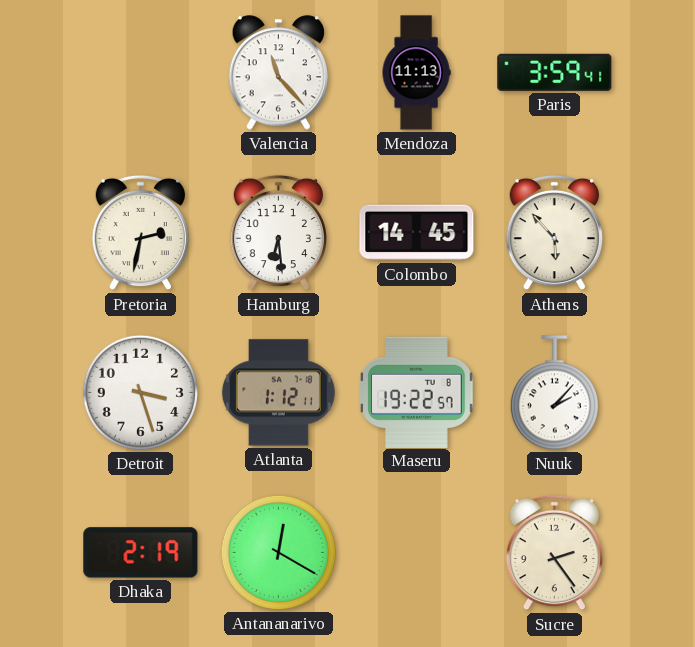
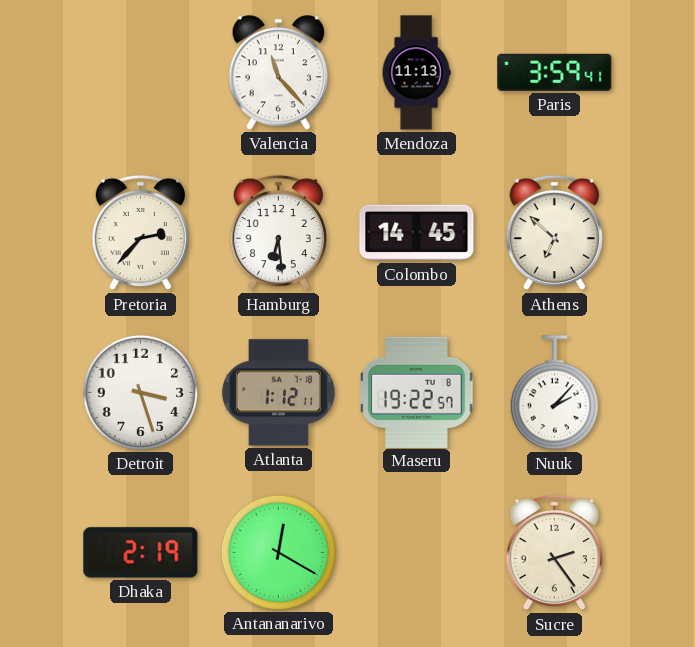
Pretoria: 2:32 -> 2:37 (140, 233)
Athens: 5:53 -> 6:52 (554, 233)
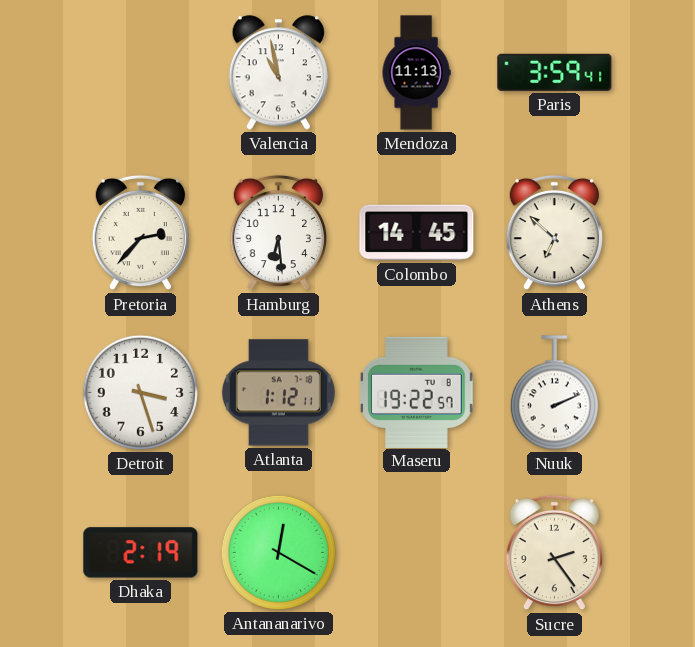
Valencia: 11:23 -> 10:58 (278, 73)
Nuuk: 2:07 -> 2:11 (554, 393)
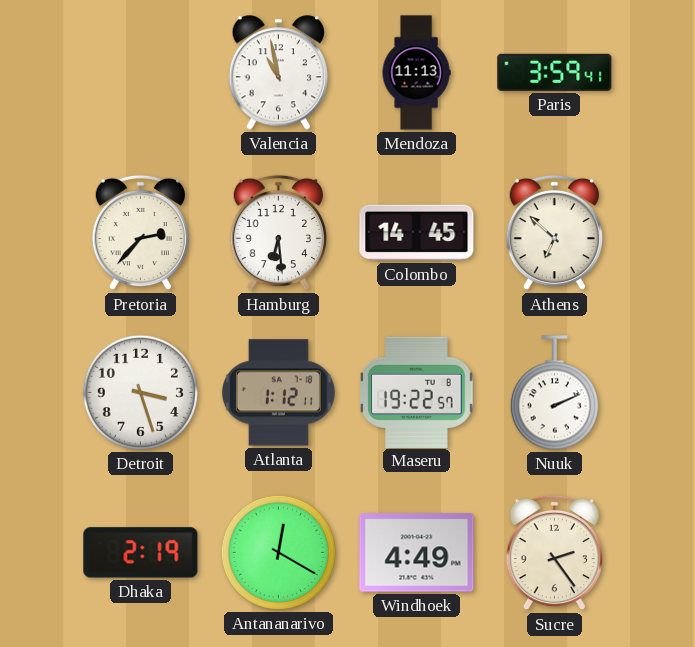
Windhoek: none -> 4:49 (417, 553)
